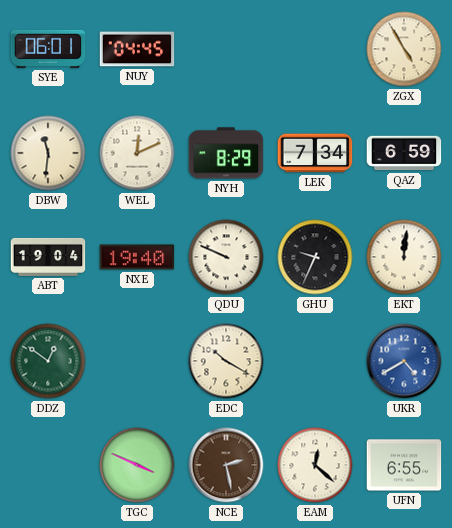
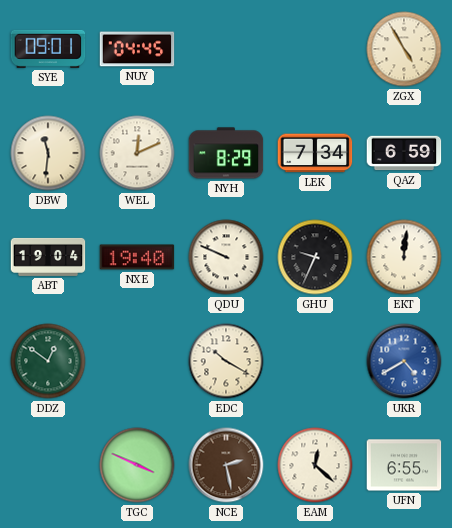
SYE: 06:01 -> 09:01 (48, 49)
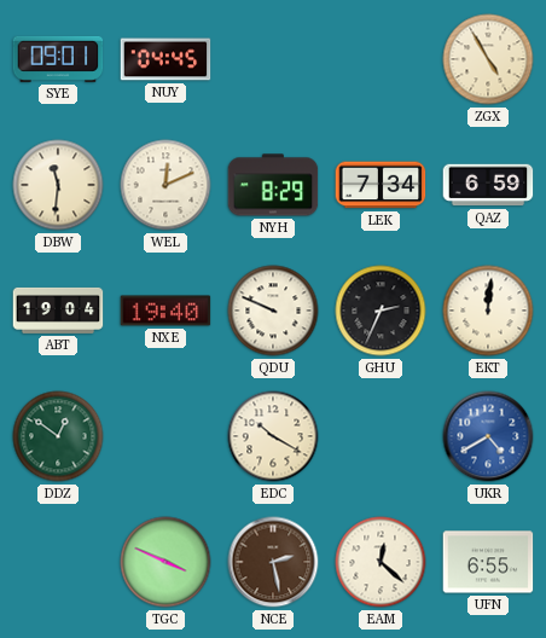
GHU: 9:34 -> 2:34 (381, 311)
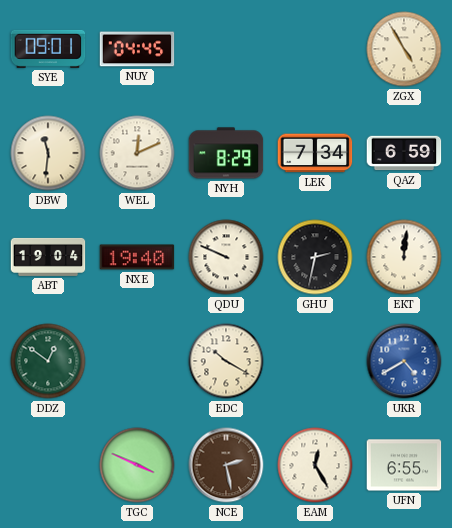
GHU: 2:34 -> 2:32 (315, 257)
EAM: 12:22 -> 12:25 (315, 465)
